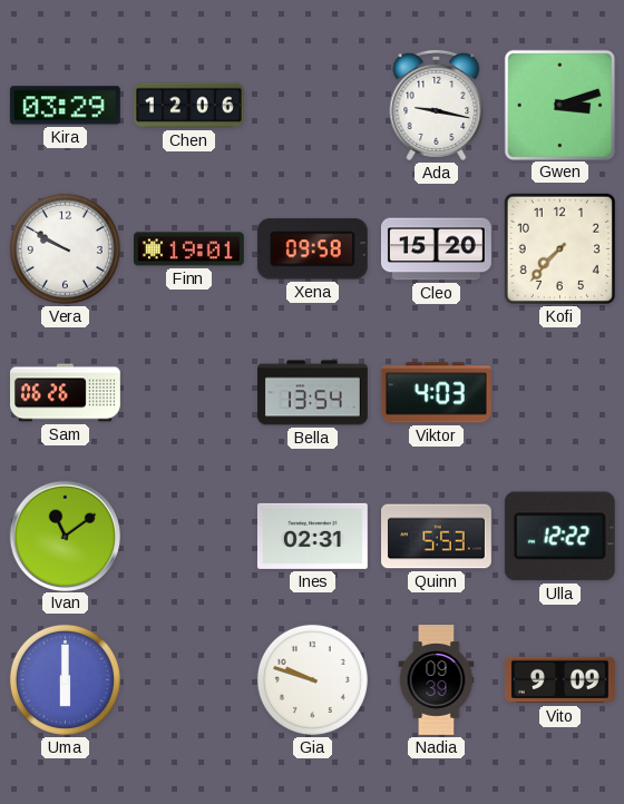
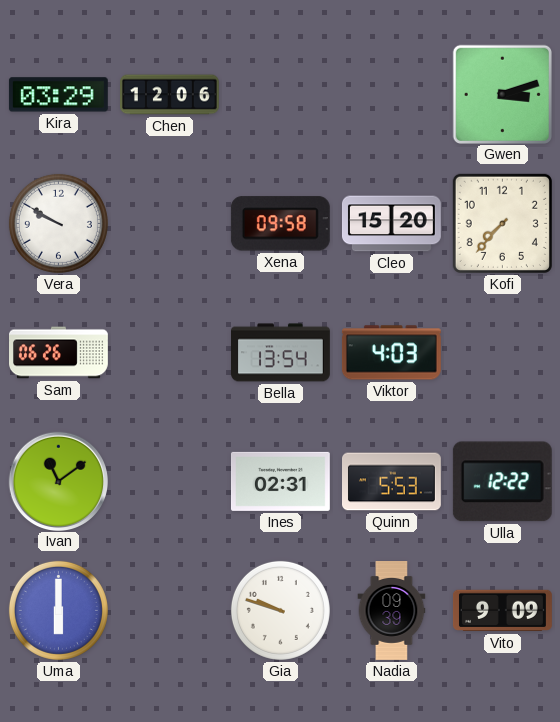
Ada: 9:17 -> none (437, 105)
Finn: 19:01 -> none (188, 249)
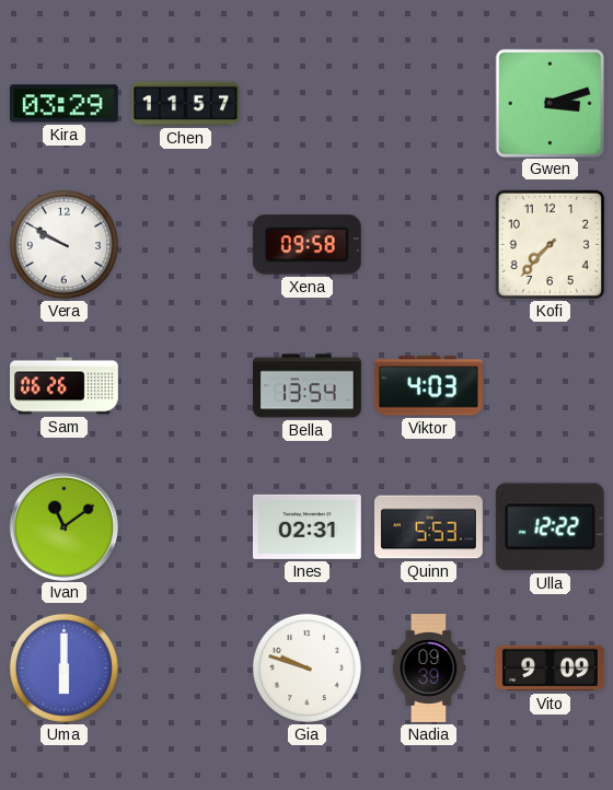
Chen: 12:06 -> 11:57 (186, 104)
Cleo: 15:20 -> none (391, 224)
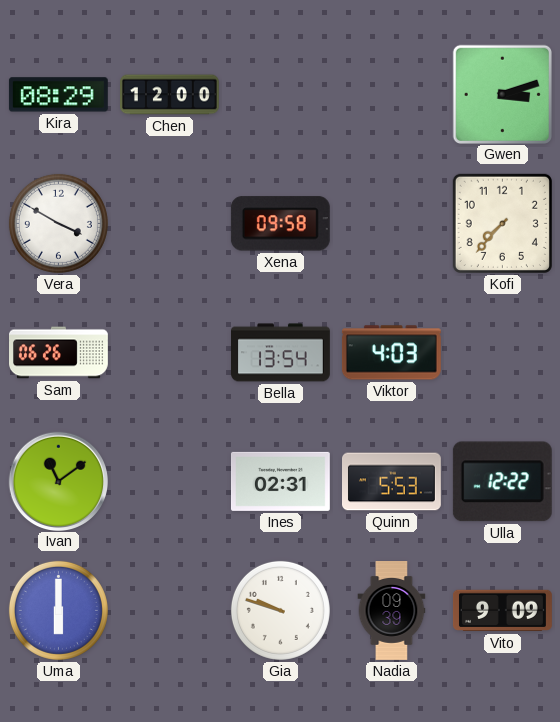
Kira: 03:29 -> 08:29 (58, 95)
Chen: 11:57 -> 12:00 (170, 95)
Vera: 9:50 -> 3:50 (58, 223)
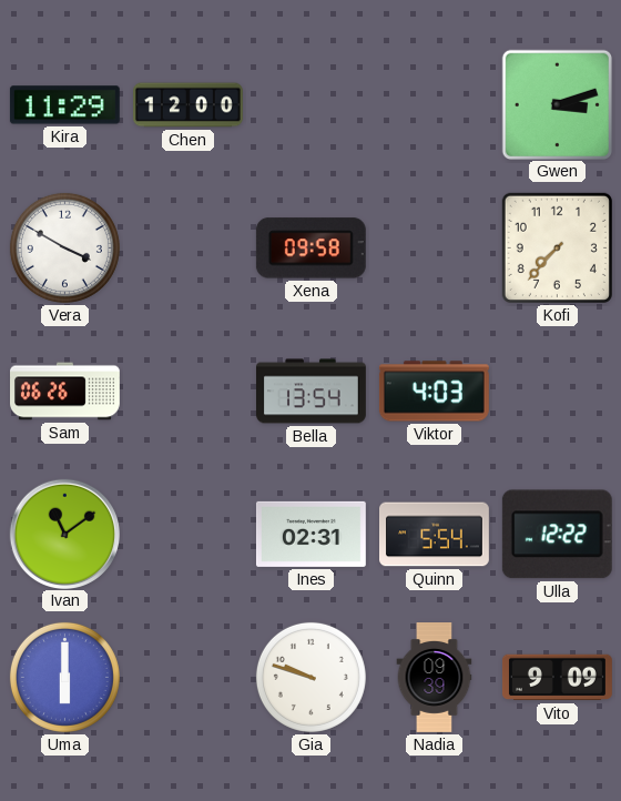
Kira: 08:29 -> 11:29 (64, 105)
Quinn: 5:53 -> 5:54 (435, 535)
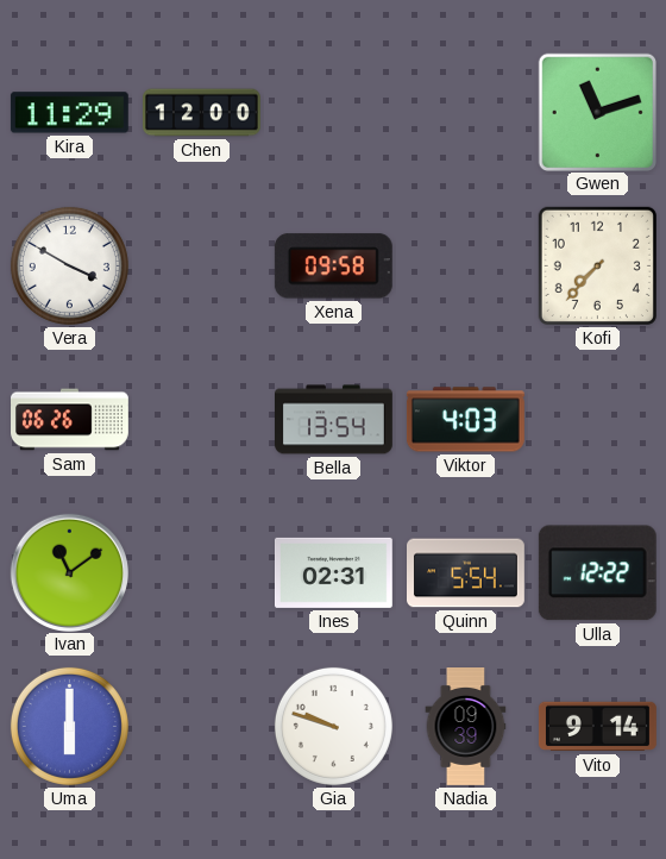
Gwen: 3:12 -> 11:12 (597, 112)
Vito: 9:09 -> 9:14 (597, 727)
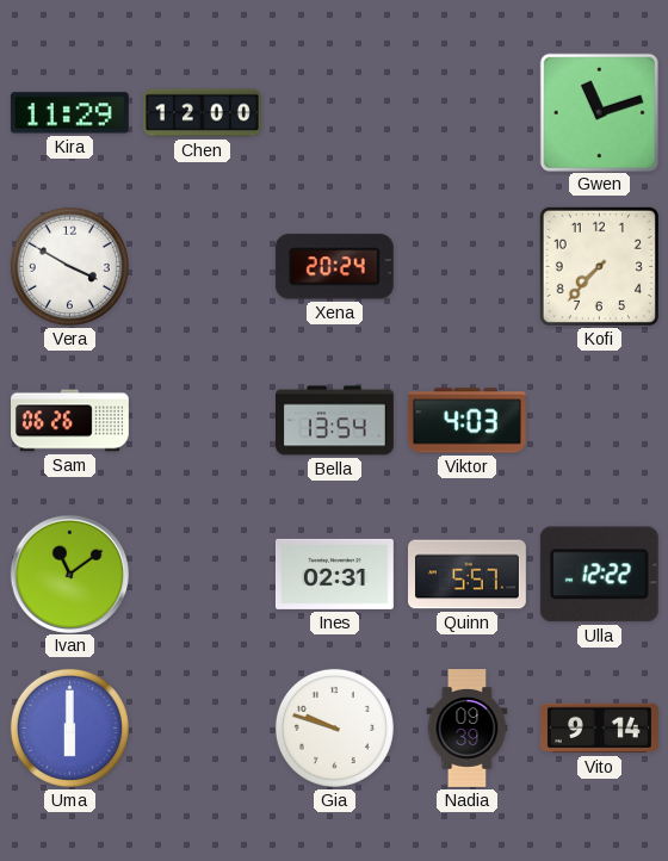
Xena: 09:58 -> 20:24 (334, 267)
Quinn: 5:54 -> 5:57 (468, 575)
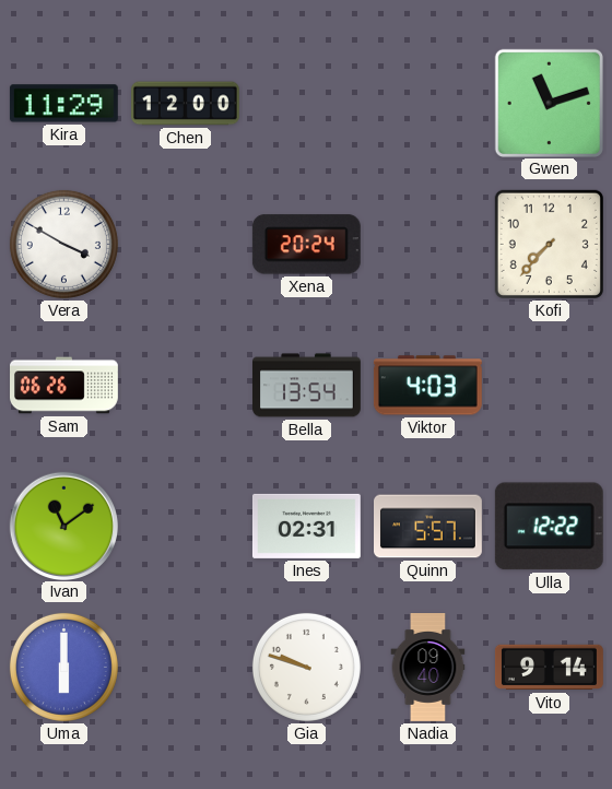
Nadia: 09:39 -> 09:40 (428, 668)
